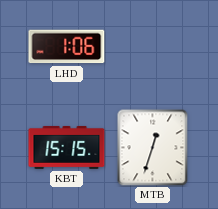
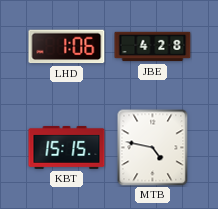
JBE: none -> 4:28 (153, 47)
MTB: 12:33 -> 4:47 (153, 147)
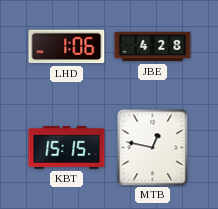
MTB: 4:47 -> 12:47 (153, 147)
